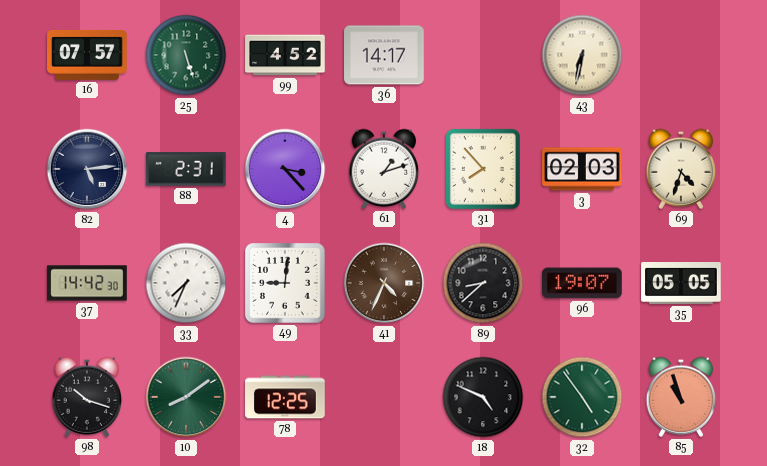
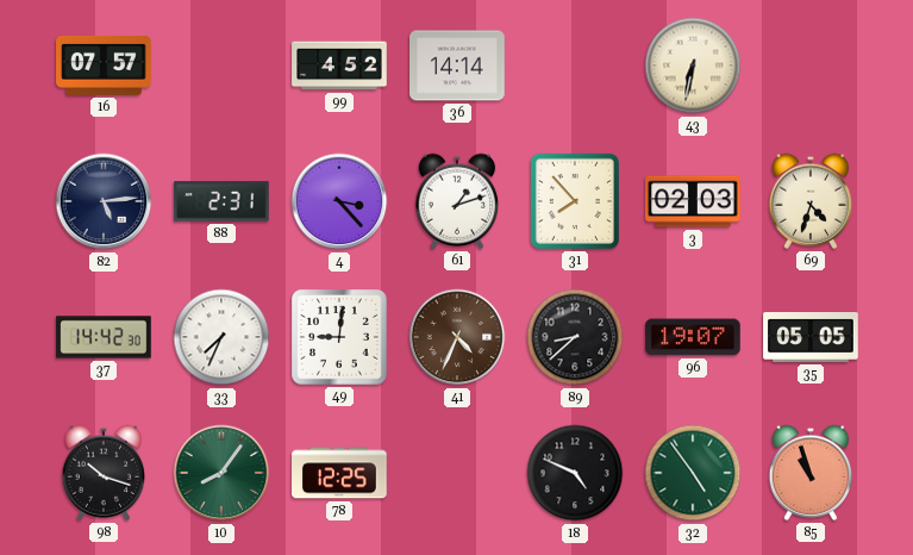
25: 5:27 -> none (186, 55)
36: 14:17 -> 14:14 (457, 66)
10: 8:09 -> 8:06 (221, 473)
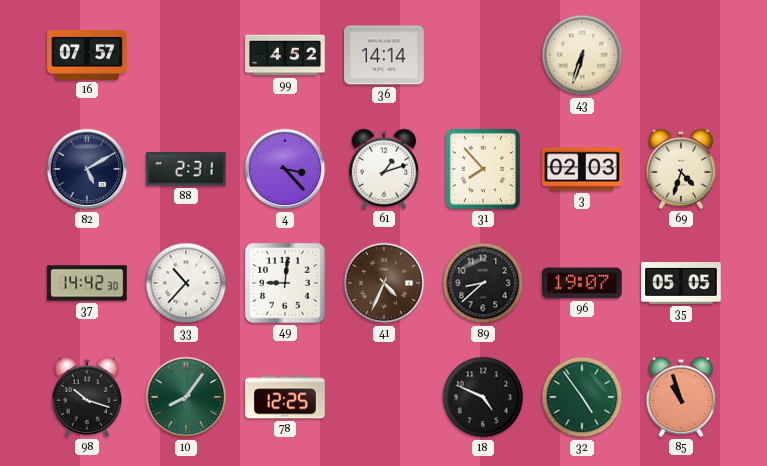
43: 6:32 -> 6:33 (582, 55)
82: 5:14 -> 5:10 (87, 169)
33: 7:34 -> 10:37 (186, 283)
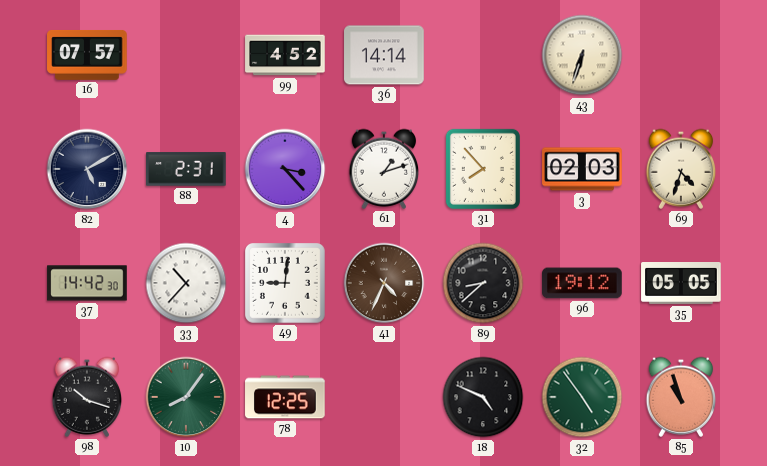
96: 19:07 -> 19:12 (582, 283)
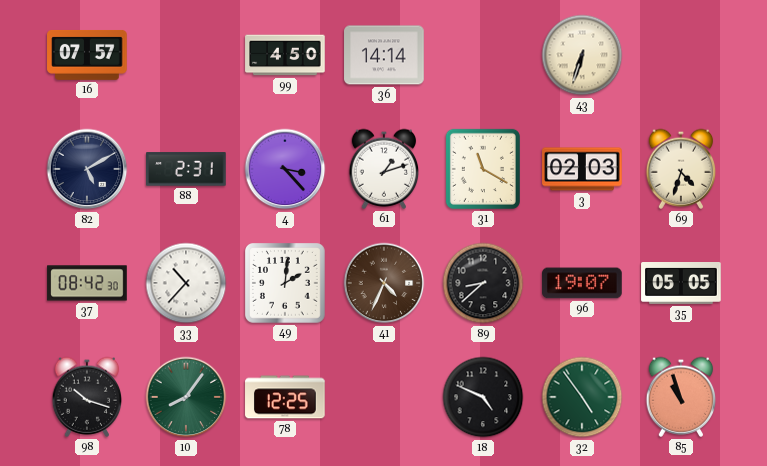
99: 4:52 -> 4:50 (285, 55)
31: 7:53 -> 11:20 (483, 169)
37: 14:42 -> 08:42 (87, 283)
49: 9:01 -> 2:01 (286, 284)
96: 19:12 -> 19:07 (582, 283)
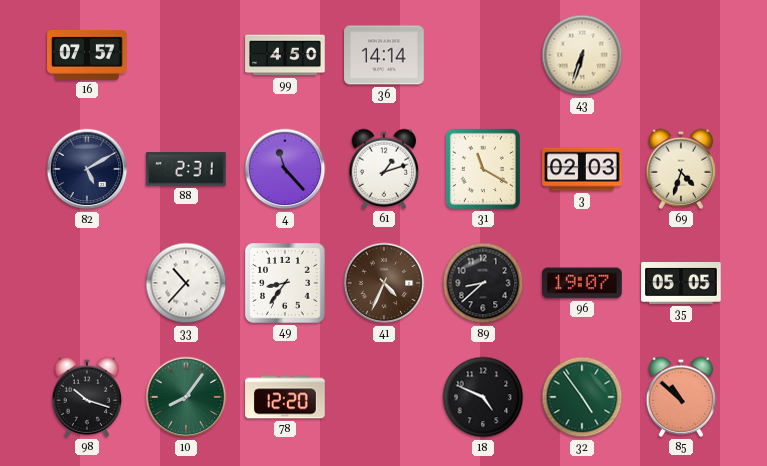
4: 3:23 -> 11:23 (285, 169)
37: 08:42 -> none (87, 283)
49: 2:01 -> 8:36 (286, 284)
78: 12:25 -> 12:20 (285, 397)
85: 10:57 -> 10:52 (681, 397)
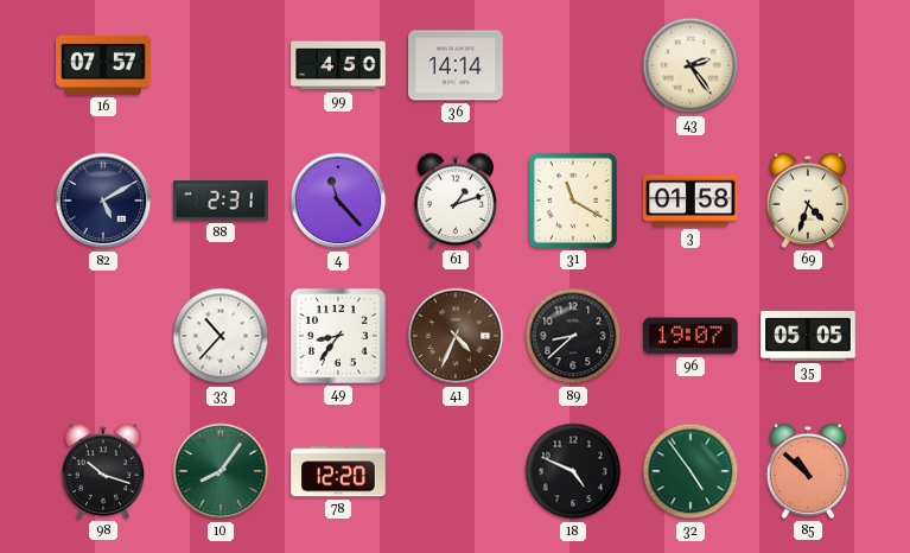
43: 6:33 -> 2:24 (691, 65)
3: 02:03 -> 01:58 (691, 201)
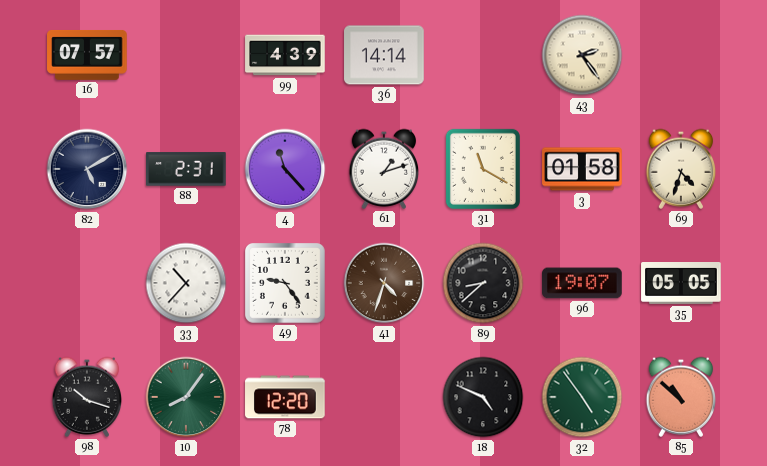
99: 4:50 -> 4:39 (285, 55)
49: 8:36 -> 9:24 (286, 284)
41: 4:34 -> 4:33 (384, 283)
